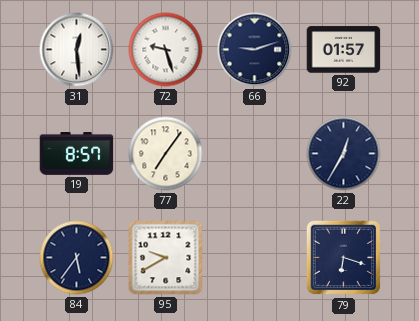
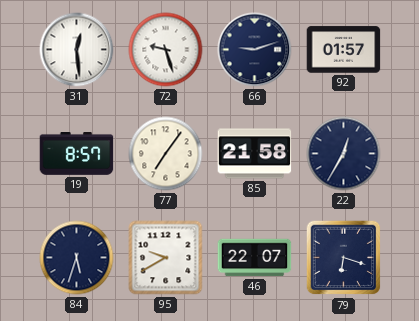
85: none -> 21:58 (255, 154)
84: 5:36 -> 5:33 (77, 258)
46: none -> 22:07 (255, 258)
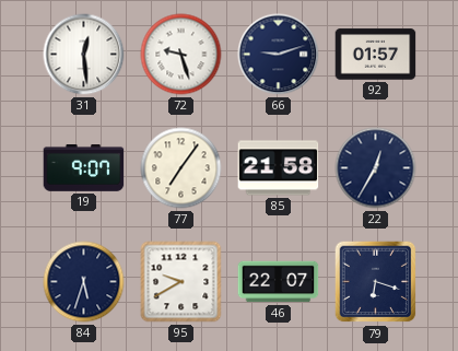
19: 8:57 -> 9:07 (84, 168)
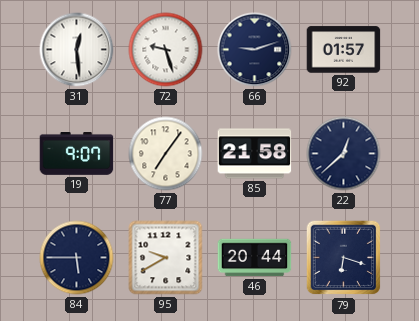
22: 12:35 -> 12:38 (344, 154)
84: 5:33 -> 5:45 (77, 258)
46: 22:07 -> 20:44 (255, 258)
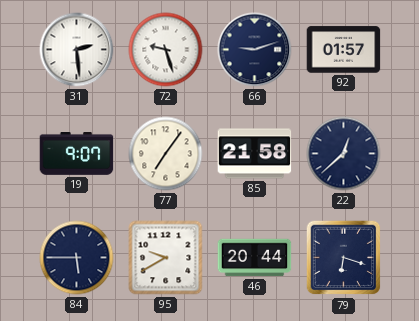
31: 12:29 -> 2:29 (77, 50)
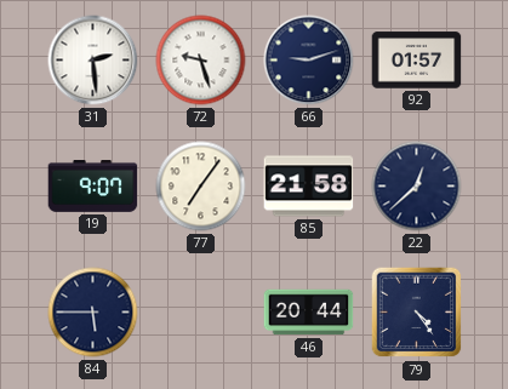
95: 9:40 -> none (166, 258)
79: 6:18 -> 4:24 (417, 313)
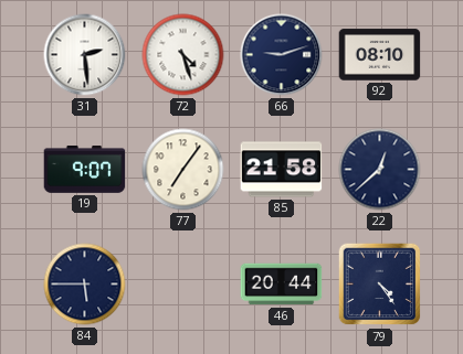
72: 9:27 -> 4:27 (183, 55)
92: 01:57 -> 08:10 (380, 55)
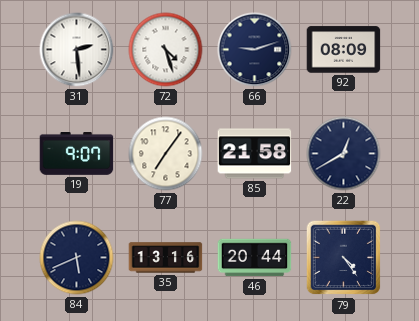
92: 08:10 -> 08:09 (344, 50)
22: 12:38 -> 12:40 (344, 154)
84: 5:45 -> 5:41 (77, 258)
35: none -> 13:16 (166, 258)
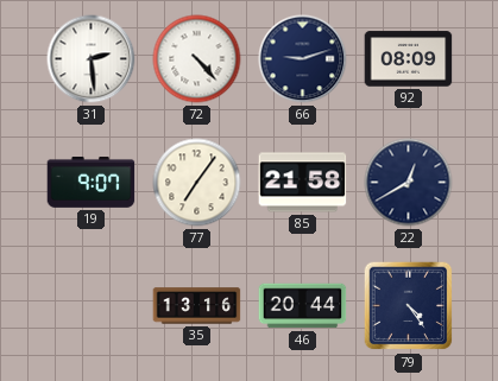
72: 4:27 -> 4:23 (197, 59)
84: 5:41 -> none (77, 258)
